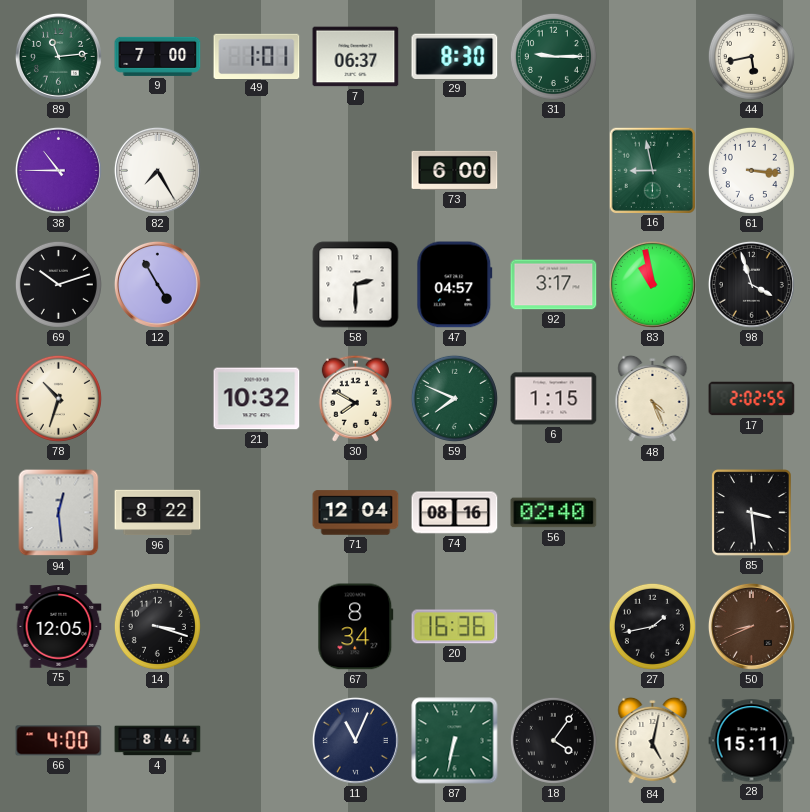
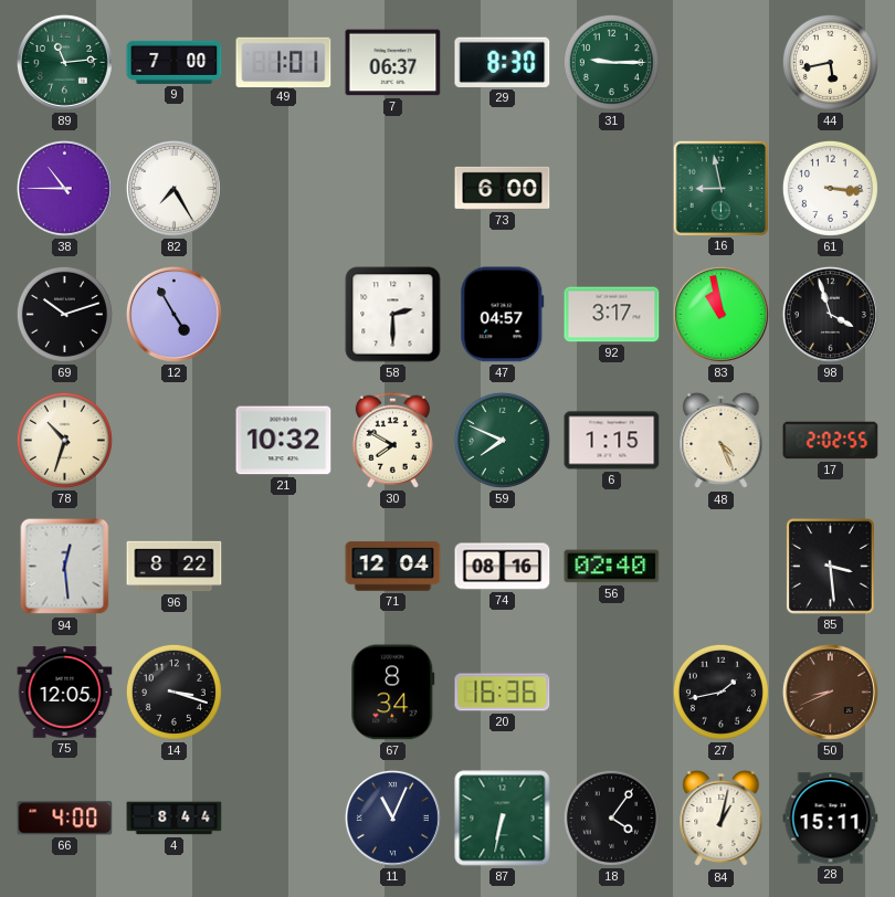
84: 5:02 -> 1:02 (722, 819)
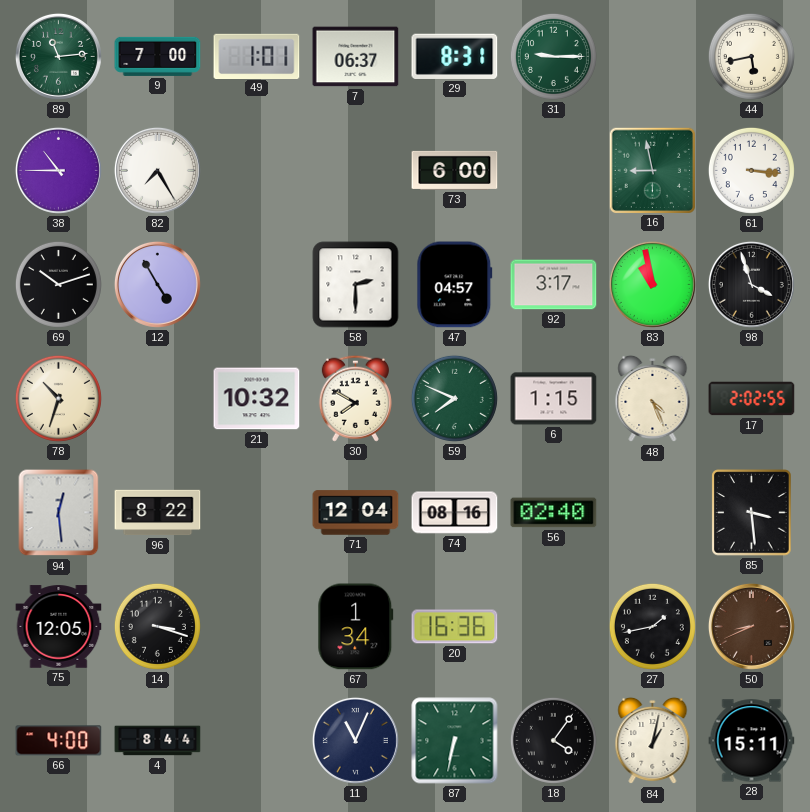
29: 8:30 -> 8:31 (455, 56)
67: 8:34 -> 1:34 (356, 627)
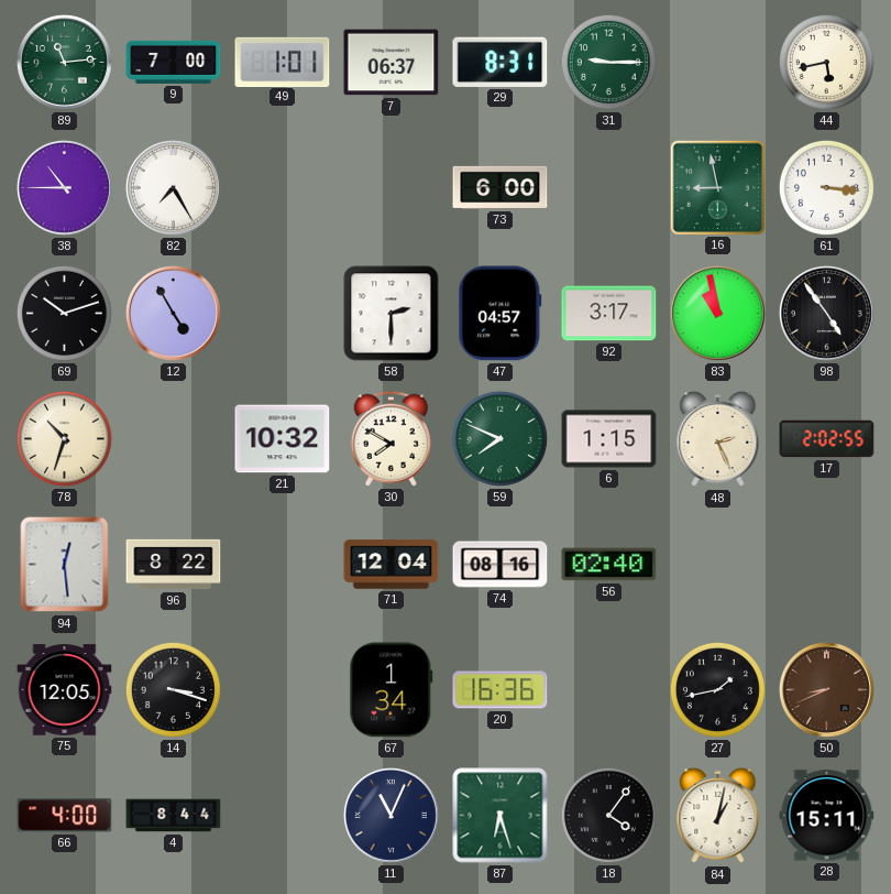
98: 3:57 -> 4:54 (826, 313)
48: 4:26 -> 2:26 (718, 439)
85: 3:29 -> none (752, 513)
87: 6:32 -> 6:27 (501, 816)
